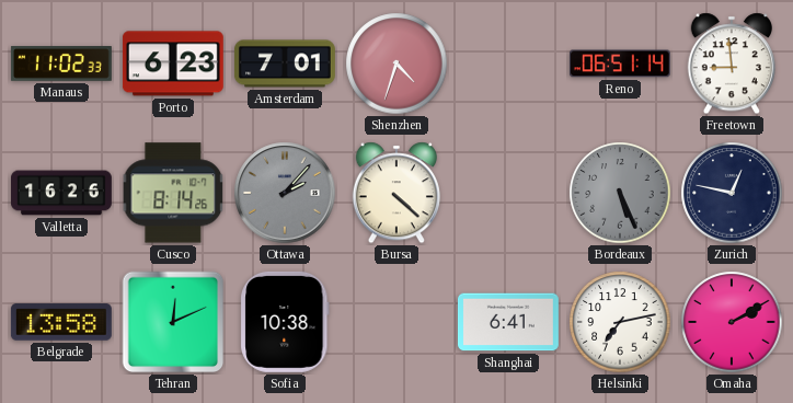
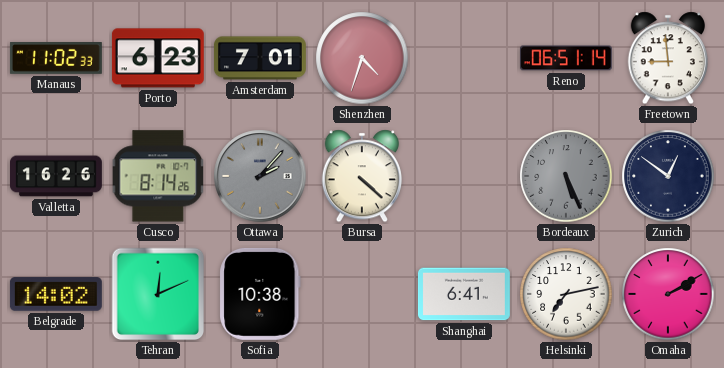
Zurich: 12:47 -> 12:51 (668, 176)
Belgrade: 13:58 -> 14:02 (56, 294)
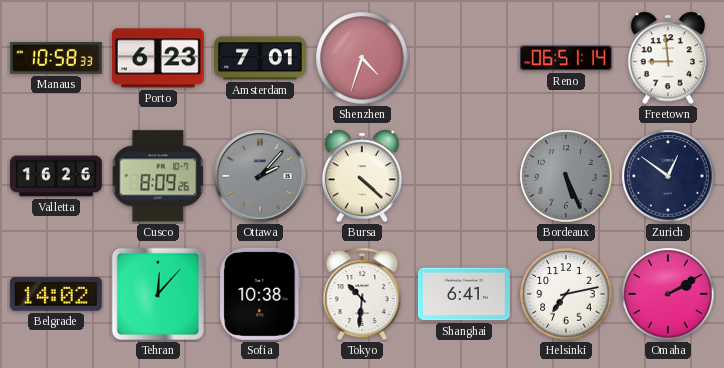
Manaus: 11:02 -> 10:58 (56, 59)
Cusco: 8:14 -> 8:09 (158, 176)
Tehran: 12:11 -> 12:07 (158, 294)
Tokyo: none -> 10:31 (362, 294)
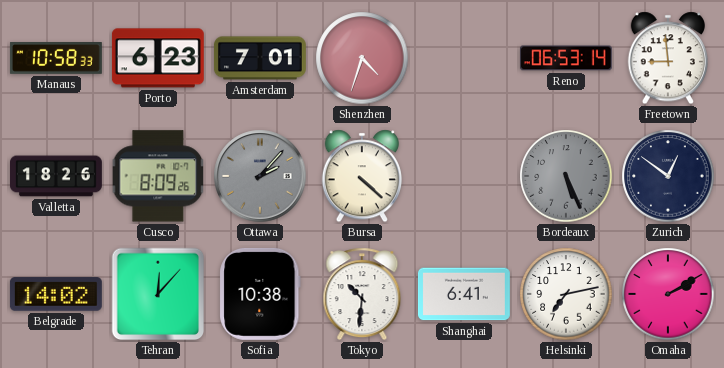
Reno: 06:51 -> 06:53 (566, 58)
Valletta: 16:26 -> 18:26 (57, 176)
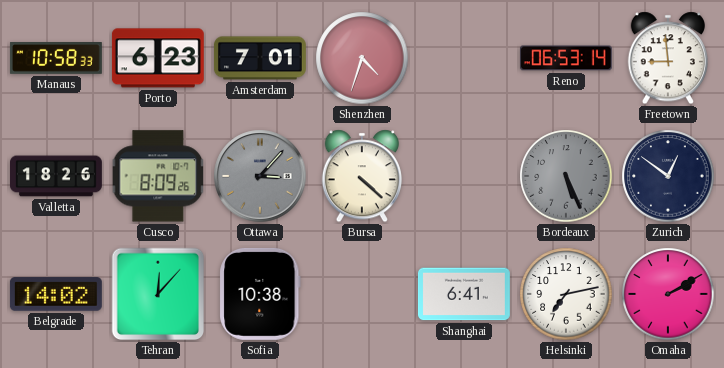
Ottawa: 2:07 -> 3:07 (260, 176)
Tokyo: 10:31 -> none (362, 294)
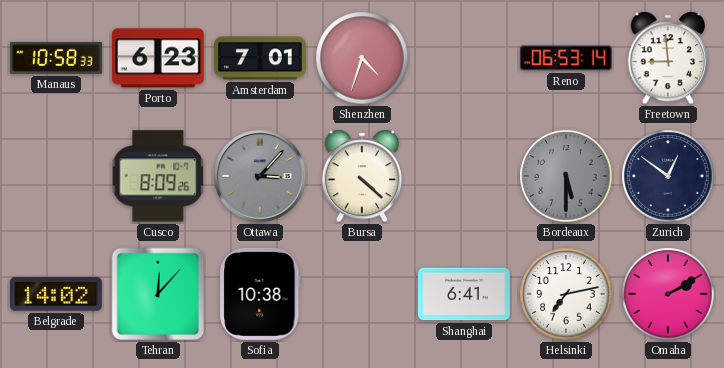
Valletta: 18:26 -> none (57, 176)
Bordeaux: 5:26 -> 5:30 (566, 176)
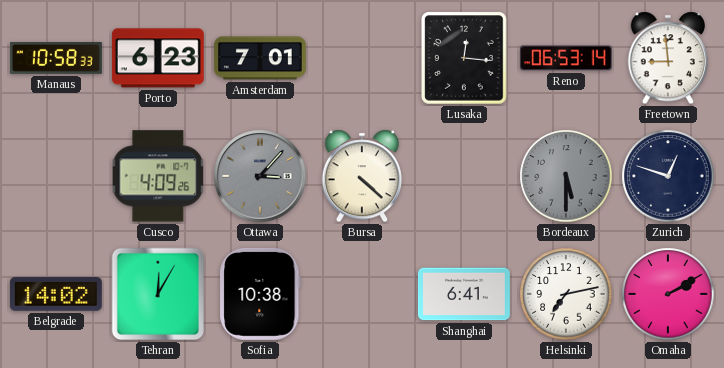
Shenzhen: 4:33 -> none (362, 58)
Lusaka: none -> 12:16 (464, 58)
Cusco: 8:09 -> 4:09 (158, 176)
Zurich: 12:51 -> 12:48 (668, 176)
Tehran: 12:07 -> 12:05 (158, 294)
